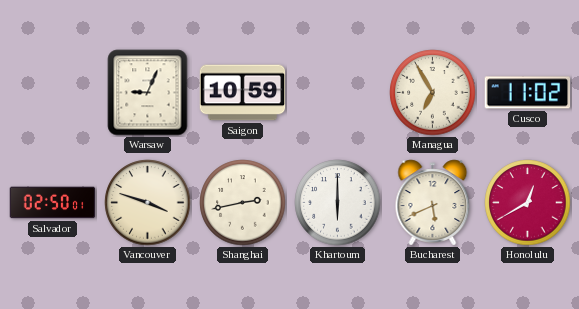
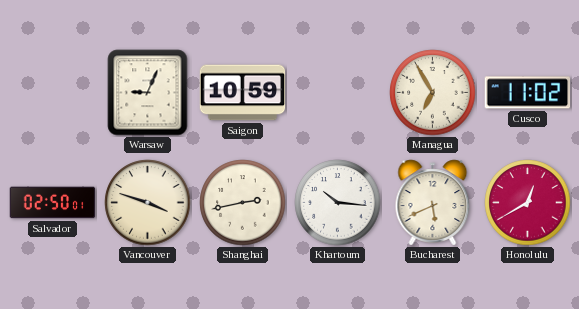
Khartoum: 6:00 -> 10:16 (338, 203)
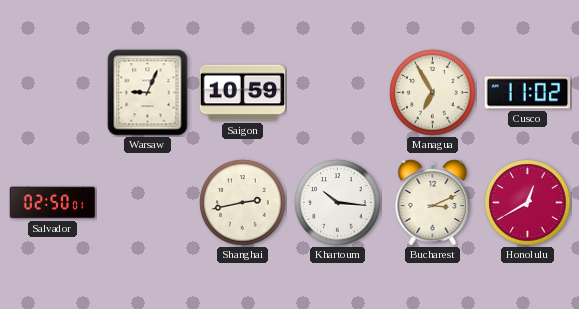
Vancouver: 3:48 -> none (148, 203)
Bucharest: 5:41 -> 3:11 (433, 203)
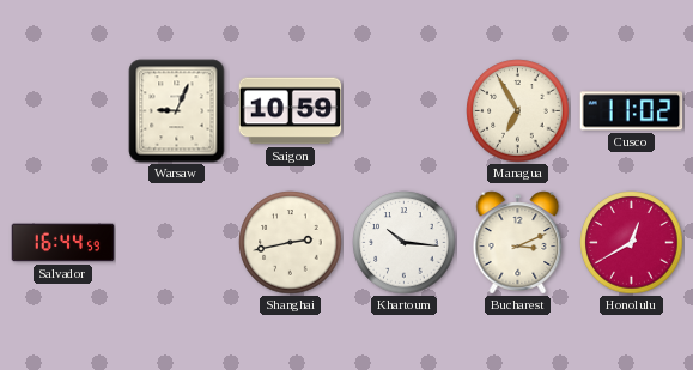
Salvador: 02:50 -> 16:44 (63, 243)
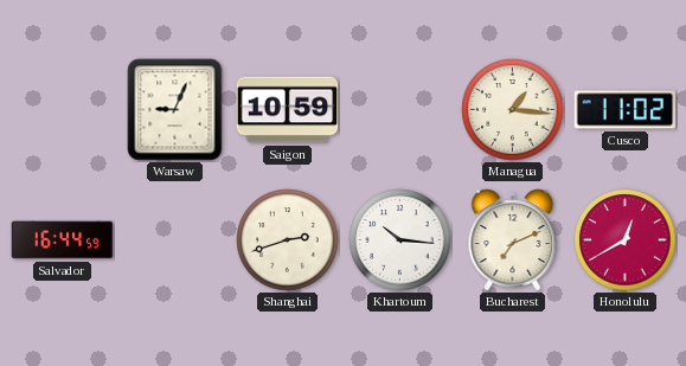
Managua: 6:55 -> 1:16 (513, 110)
Shanghai: 2:43 -> 2:42 (288, 240)
Bucharest: 3:11 -> 7:11 (513, 240)
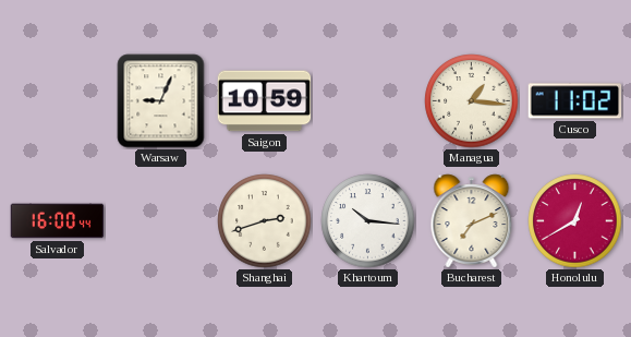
Salvador: 16:44 -> 16:00 (58, 221)
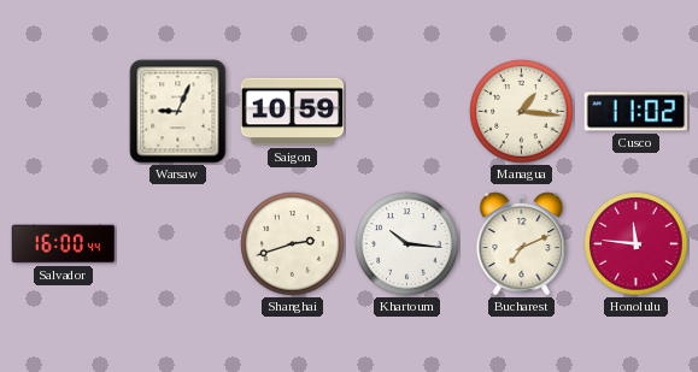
Honolulu: 12:40 -> 11:46 (637, 244)
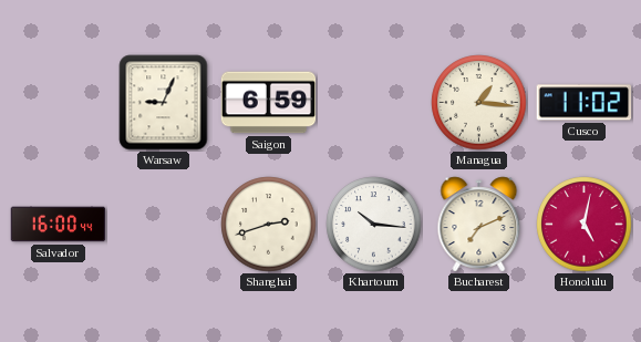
Saigon: 10:59 -> 6:59 (269, 103)
Honolulu: 11:46 -> 5:02 (585, 225)
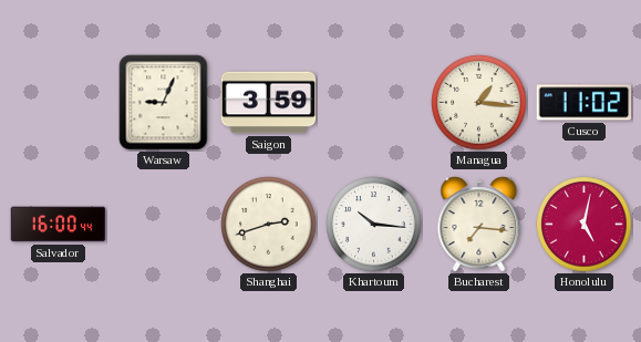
Saigon: 6:59 -> 3:59 (269, 103)
Bucharest: 7:11 -> 7:16 (479, 225)
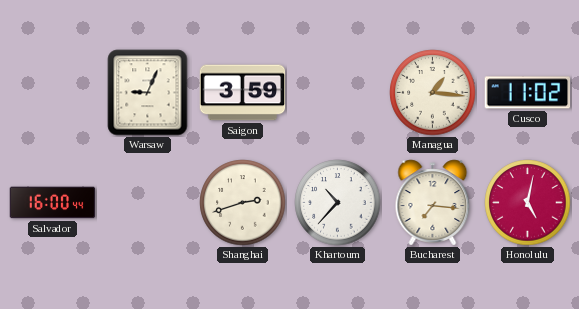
Khartoum: 10:16 -> 10:37 (338, 203)
